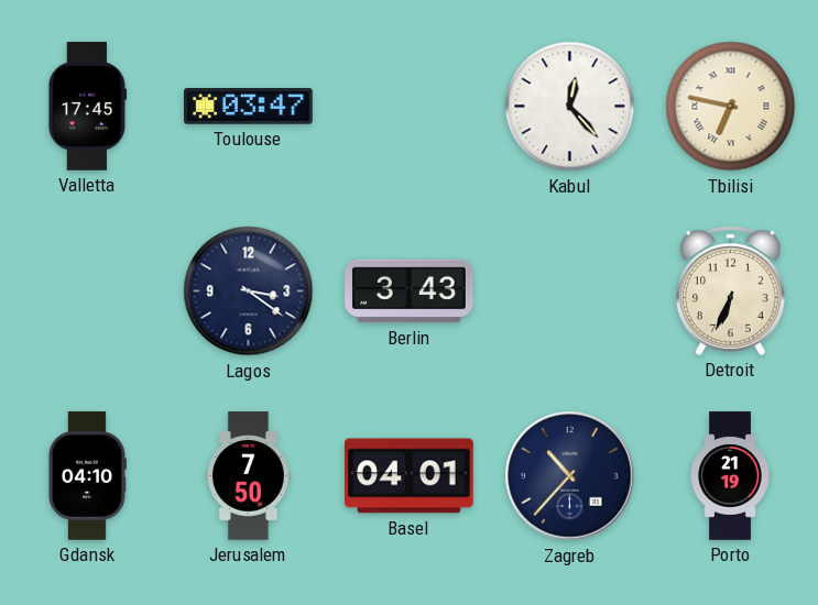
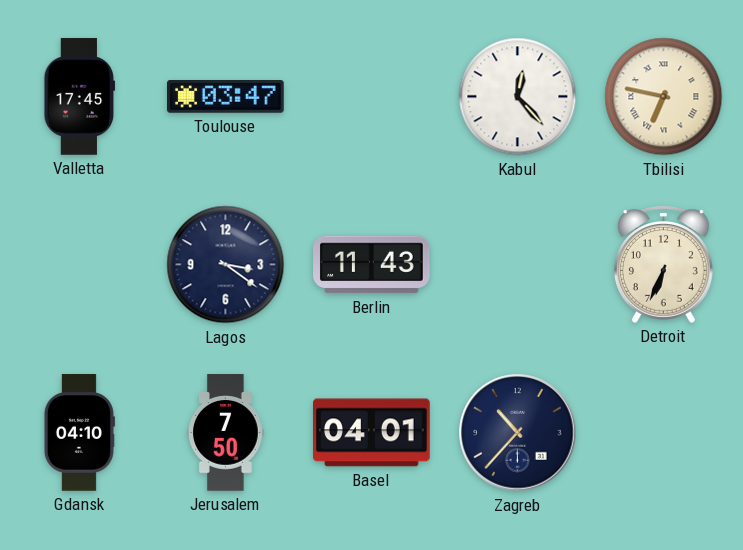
Berlin: 3:43 -> 11:43 (372, 265)
Porto: 21:19 -> none (730, 476)
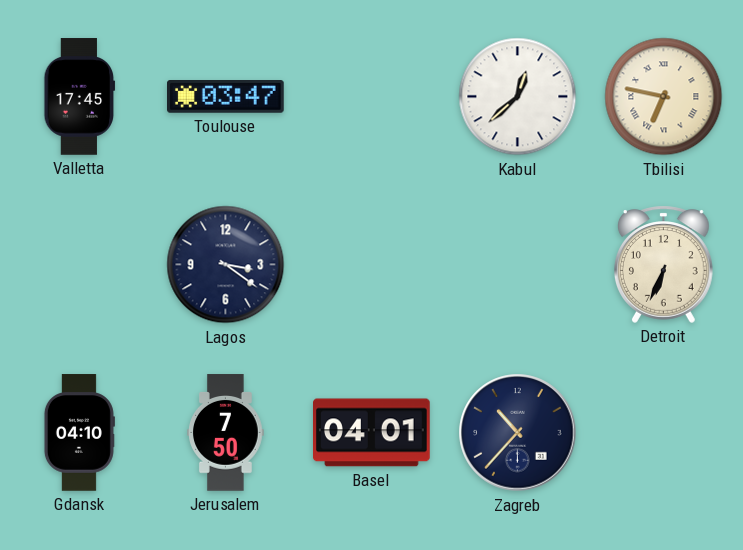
Kabul: 12:23 -> 12:38 (518, 97)
Berlin: 11:43 -> none (372, 265)
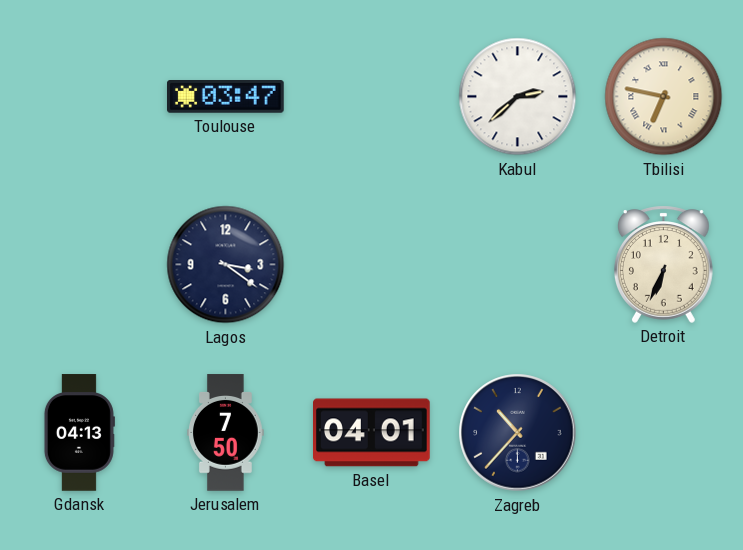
Valletta: 17:45 -> none (80, 97)
Kabul: 12:38 -> 2:38 (518, 97)
Gdansk: 04:10 -> 04:13 (79, 433)
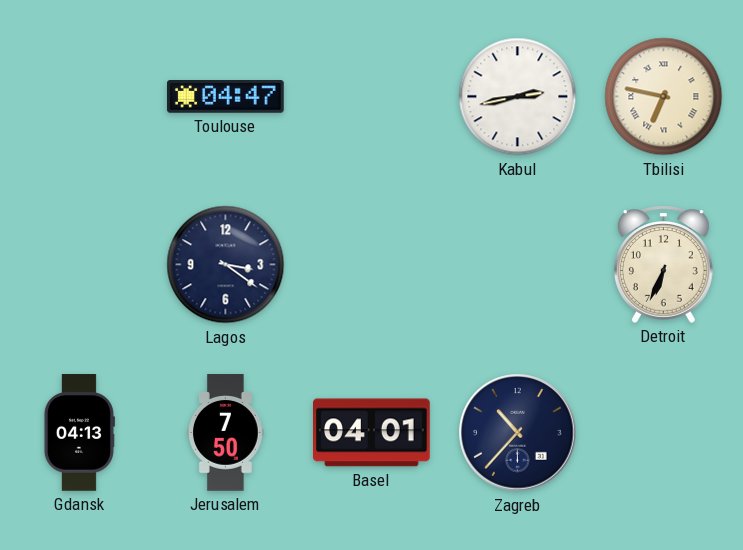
Toulouse: 03:47 -> 04:47 (226, 97)
Kabul: 2:38 -> 2:43 (518, 97)
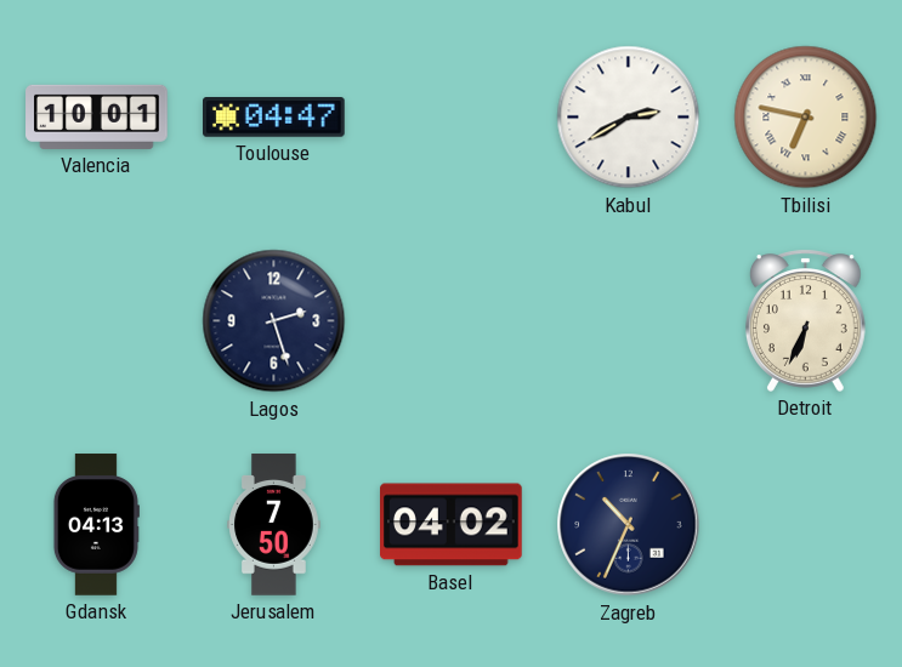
Valencia: none -> 10:01 (97, 116)
Kabul: 2:43 -> 2:40 (629, 118)
Lagos: 3:21 -> 2:27 (274, 321)
Basel: 04:01 -> 04:02 (452, 525)
Zagreb: 10:37 -> 10:34 (629, 525)
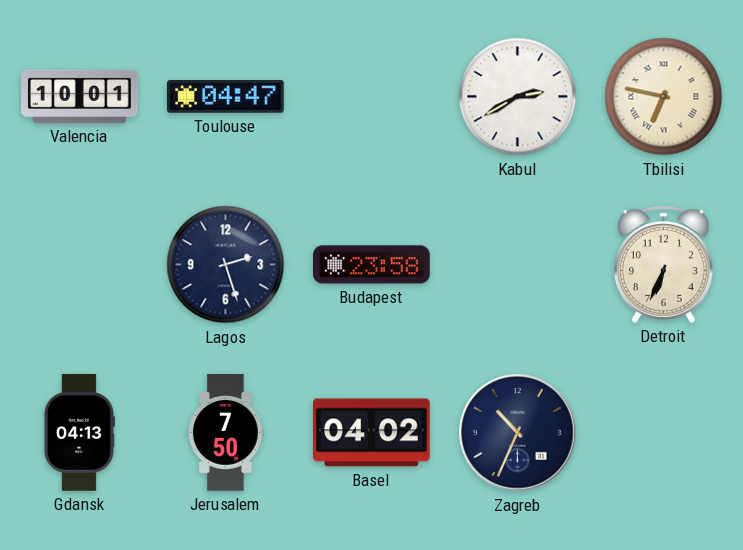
Budapest: none -> 23:58 (372, 265)
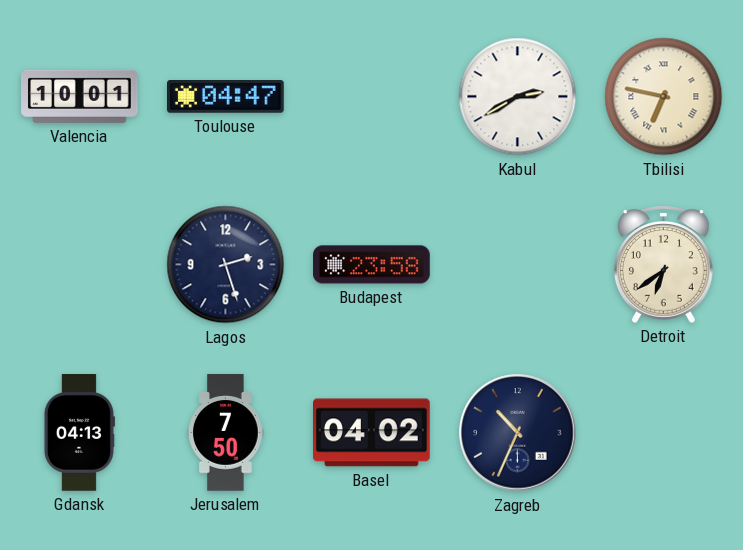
Detroit: 6:34 -> 6:39 (663, 264)
